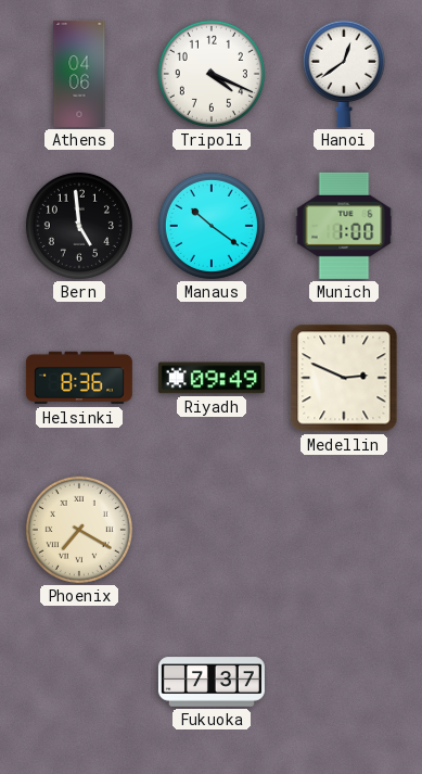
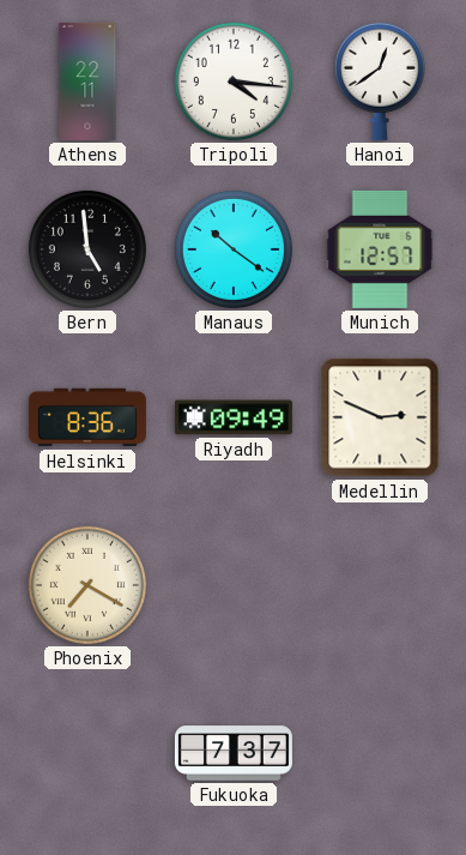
Athens: 04:06 -> 22:11 (87, 82)
Tripoli: 4:19 -> 4:16 (234, 82)
Munich: 1:00 -> 12:57 (380, 249)
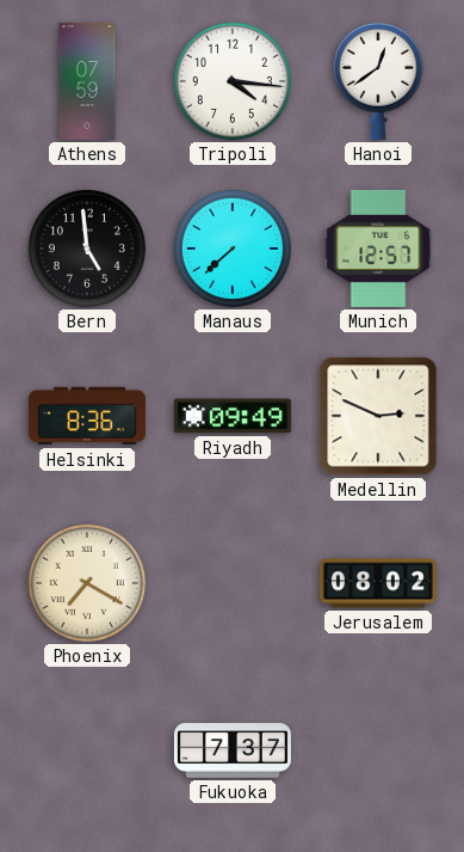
Athens: 22:11 -> 07:59 (87, 81)
Manaus: 10:21 -> 7:38 (233, 249)
Jerusalem: none -> 08:02 (378, 583)
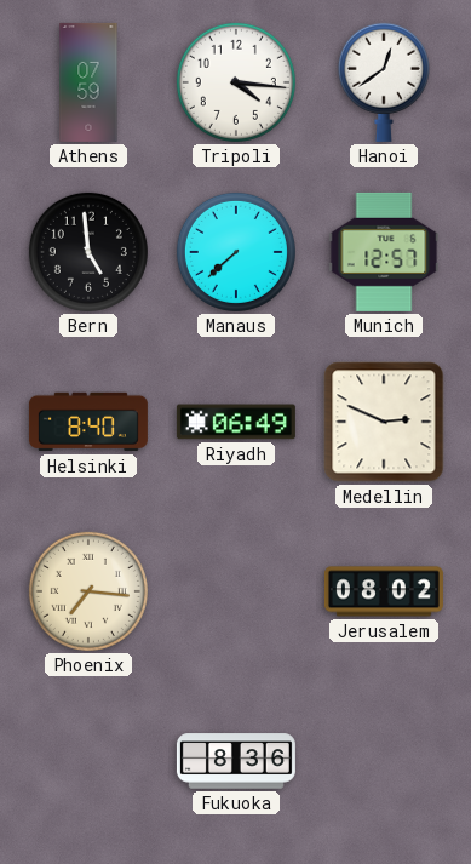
Helsinki: 8:36 -> 8:40 (88, 422)
Riyadh: 09:49 -> 06:49 (236, 422)
Phoenix: 7:20 -> 7:16 (88, 591)
Fukuoka: 7:37 -> 8:36 (236, 761)
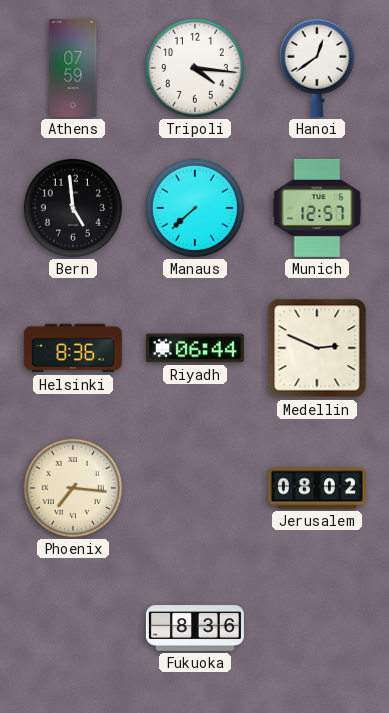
Helsinki: 8:40 -> 8:36 (73, 348)
Riyadh: 06:49 -> 06:44 (195, 348)
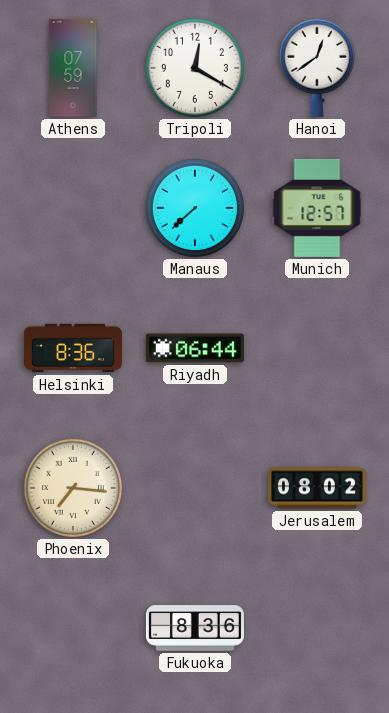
Tripoli: 4:16 -> 12:20 (195, 68)
Bern: 4:59 -> none (73, 208)
Medellin: 2:49 -> none (317, 348)
